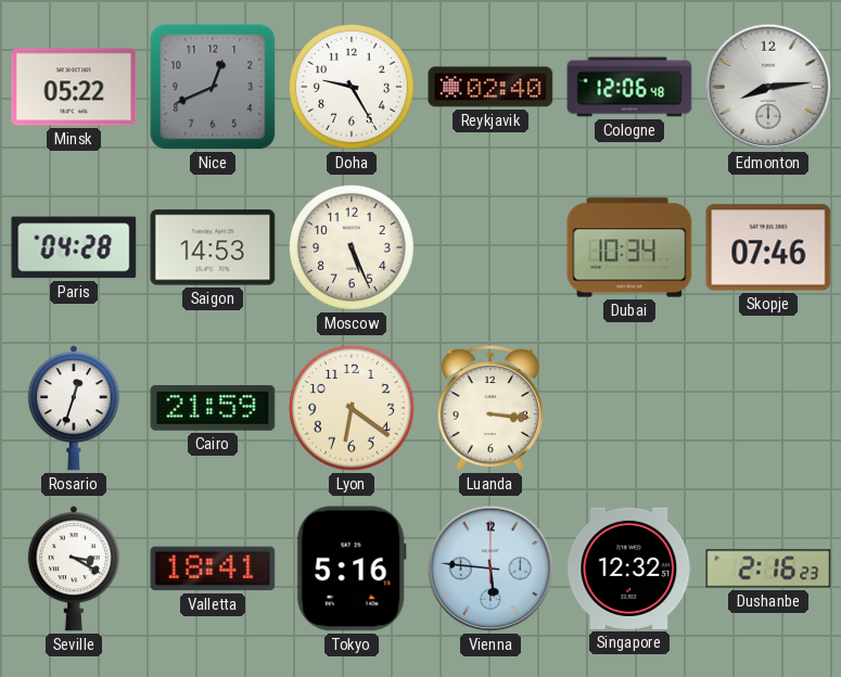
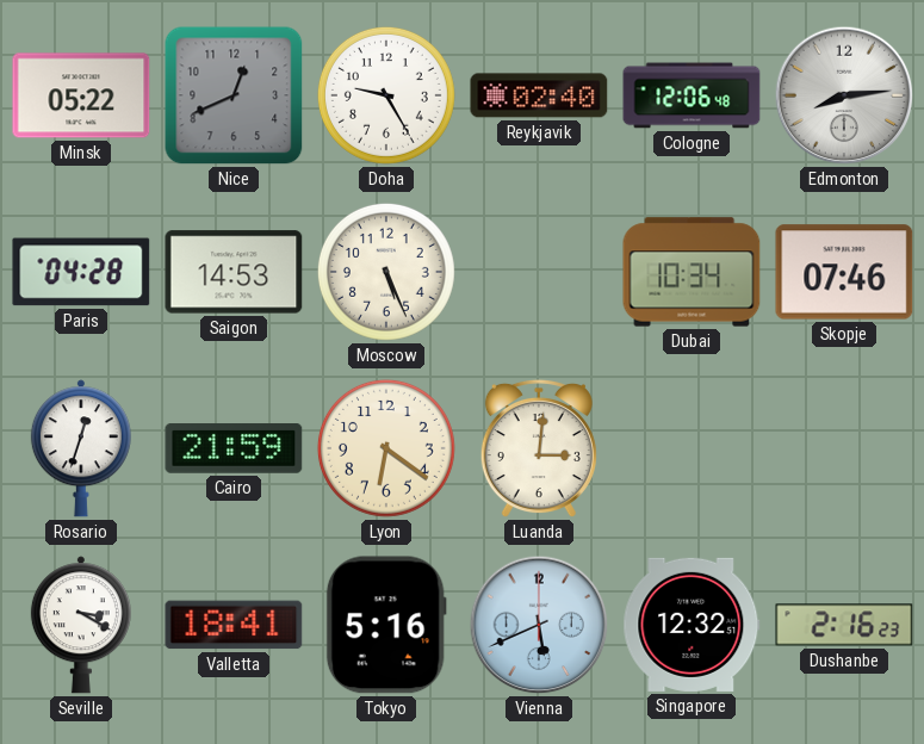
Luanda: 3:16 -> 3:01 (539, 448)
Vienna: 5:46 -> 5:41 (539, 625)
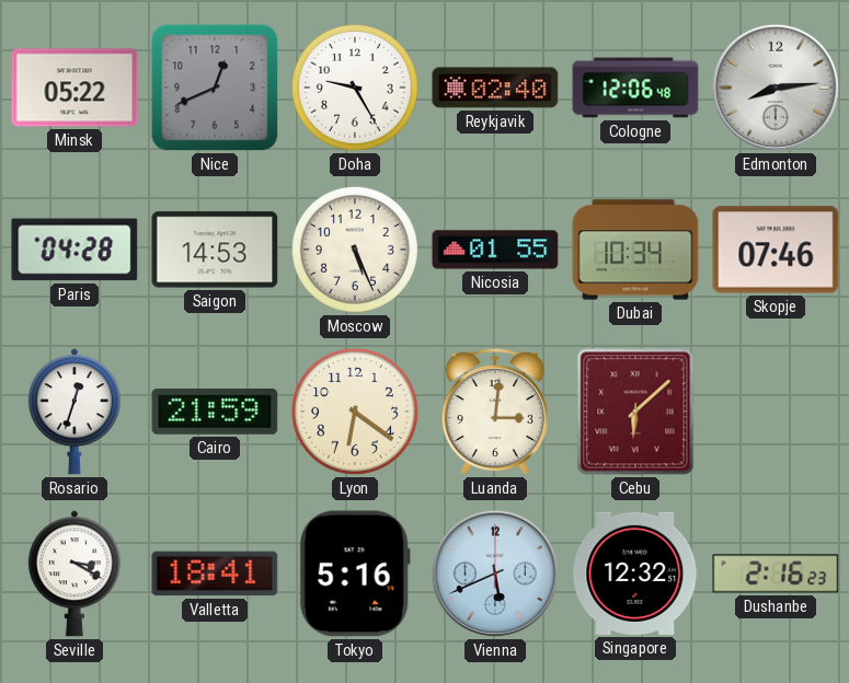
Nicosia: none -> 01:55 (495, 250)
Cebu: none -> 6:08 (635, 412)
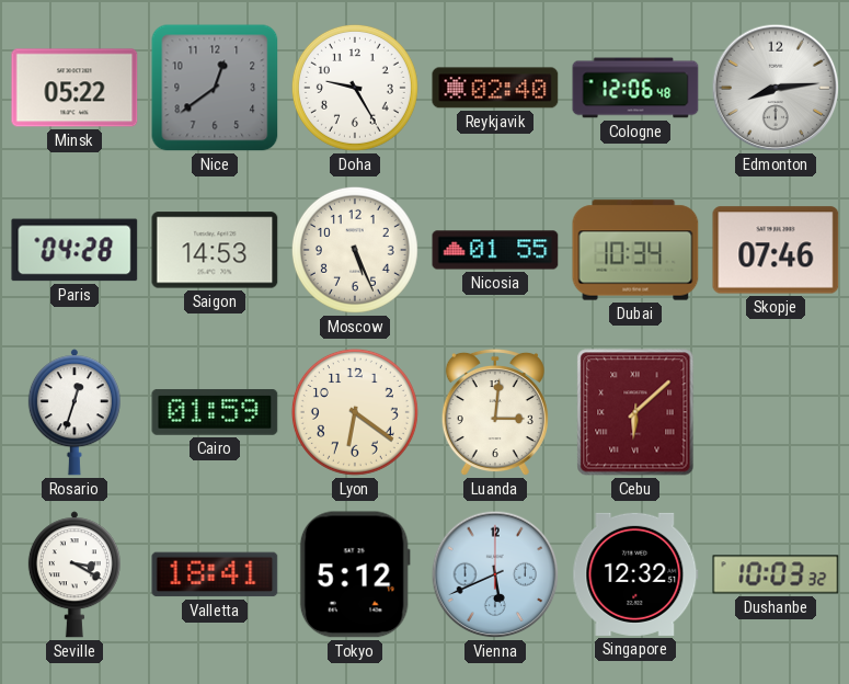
Nice: 12:41 -> 12:39 (215, 88)
Cairo: 21:59 -> 01:59 (215, 413)
Tokyo: 5:16 -> 5:12 (355, 574)
Dushanbe: 2:16 -> 10:03 (776, 574)
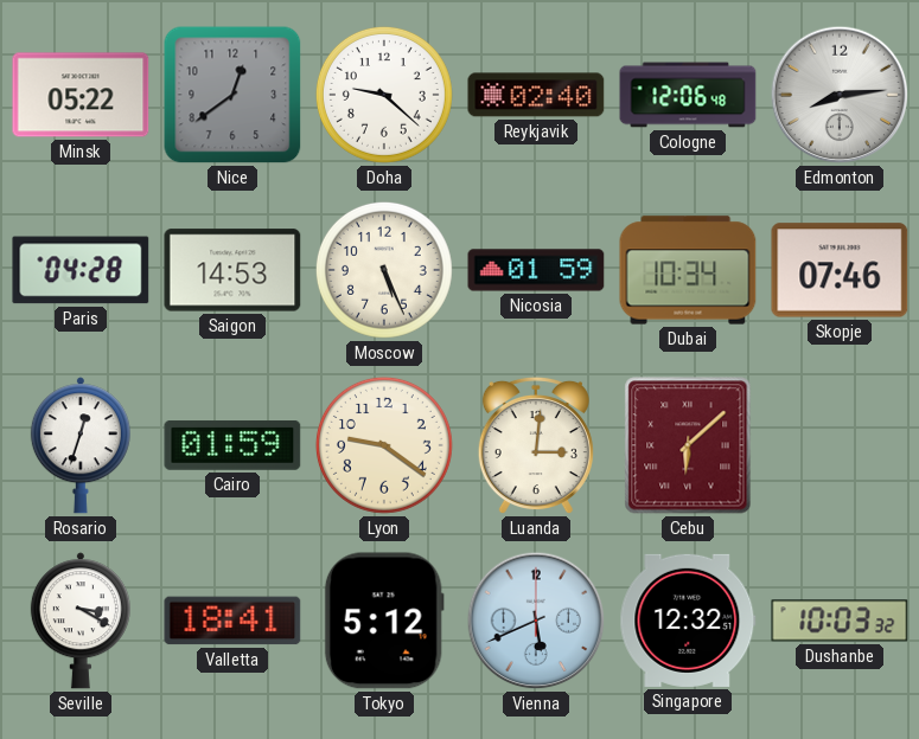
Doha: 9:25 -> 9:22 (384, 95)
Nicosia: 01:55 -> 01:59 (536, 270)
Lyon: 6:21 -> 9:21 (384, 445)
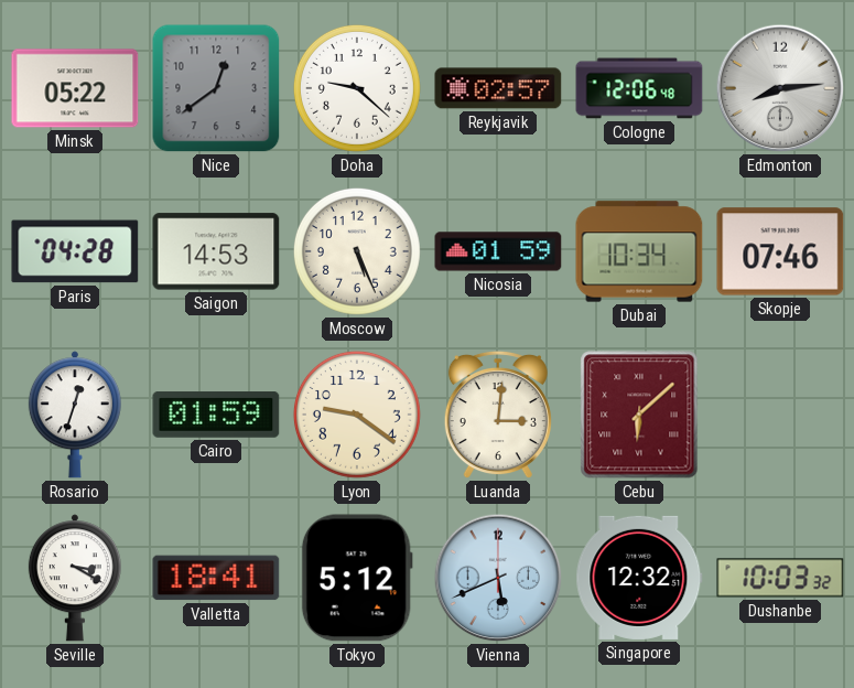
Reykjavik: 02:40 -> 02:57 (498, 88)
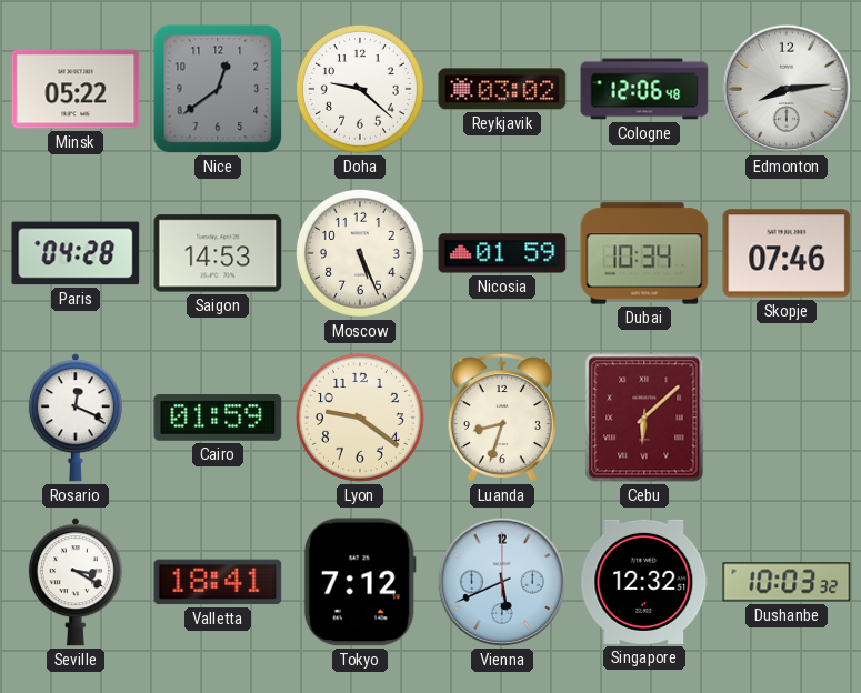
Reykjavik: 02:57 -> 03:02 (502, 89)
Rosario: 12:33 -> 12:19 (76, 418)
Luanda: 3:01 -> 8:33 (502, 418)
Tokyo: 5:12 -> 7:12 (360, 582)
